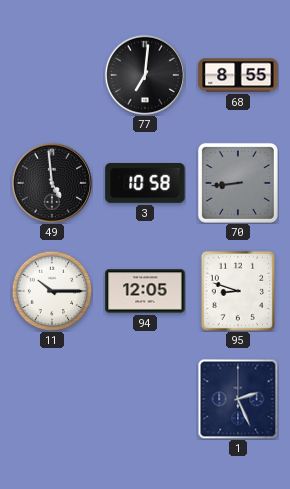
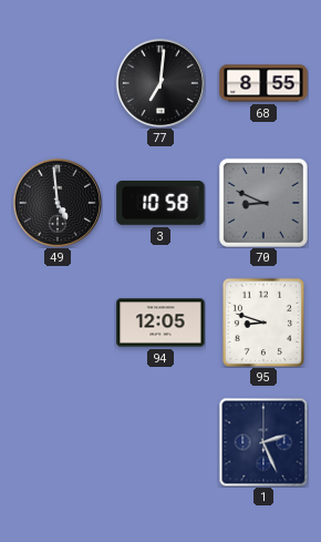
70: 8:44 -> 8:49 (263, 203)
11: 10:15 -> none (52, 291)
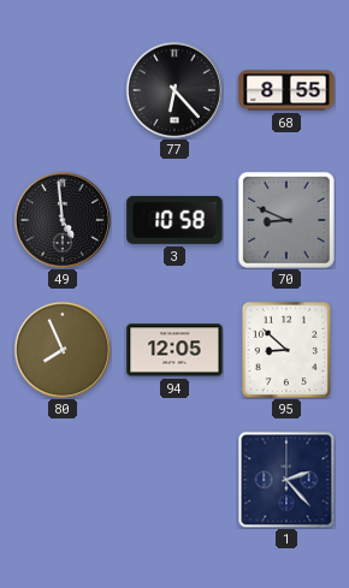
77: 7:01 -> 6:23 (173, 89)
80: none -> 7:56 (61, 349)
95: 8:48 -> 8:52 (285, 349)
1: 2:26 -> 2:23 (286, 480)
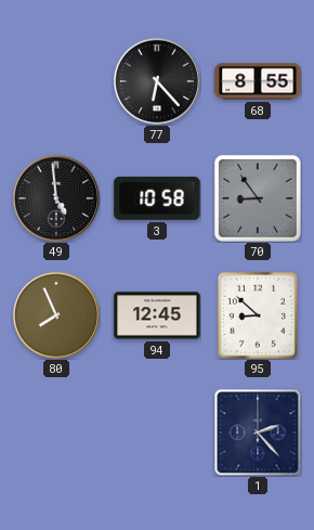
70: 8:49 -> 8:54 (258, 198)
94: 12:05 -> 12:45 (157, 315)
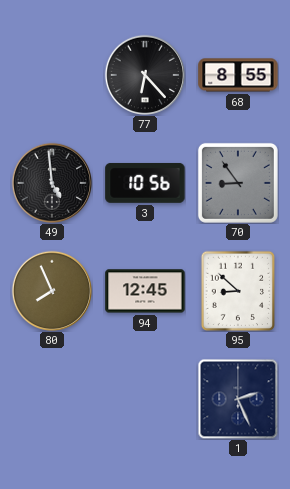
3: 10:58 -> 10:56 (145, 183)
1: 2:23 -> 2:26 (238, 399)
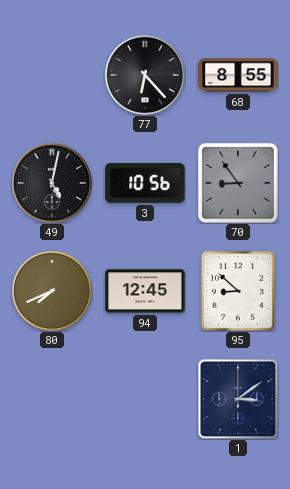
49: 4:59 -> 5:02 (51, 182)
80: 7:56 -> 7:41 (51, 290)
1: 2:26 -> 3:09 (238, 399)
